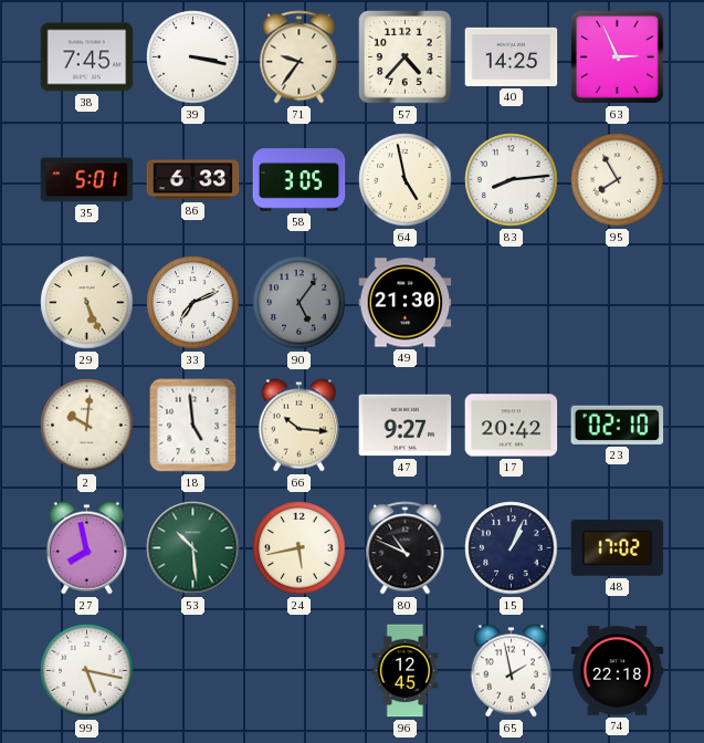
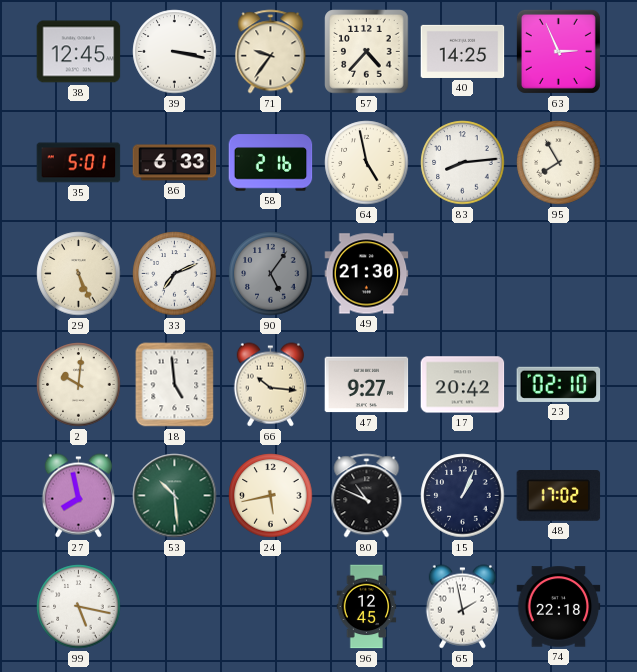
38: 7:45 -> 12:45 (79, 52)
58: 3:05 -> 2:16 (271, 163)
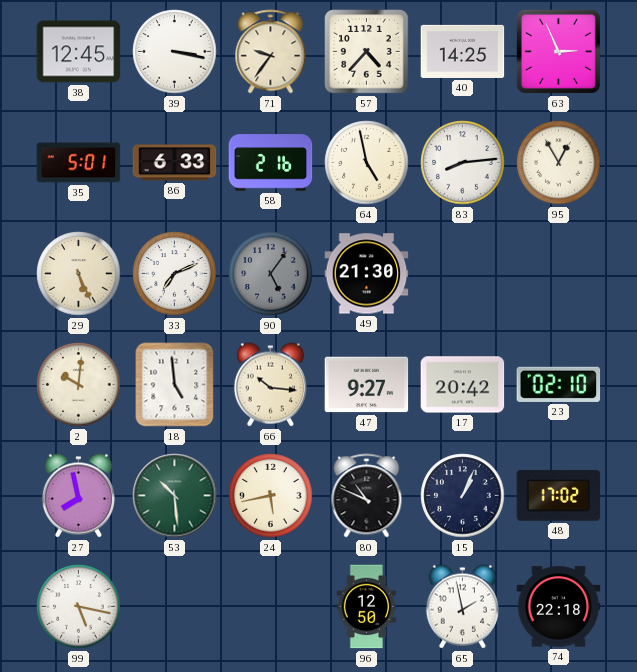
95: 7:55 -> 12:55 (559, 163)
96: 12:45 -> 12:50 (367, 607)
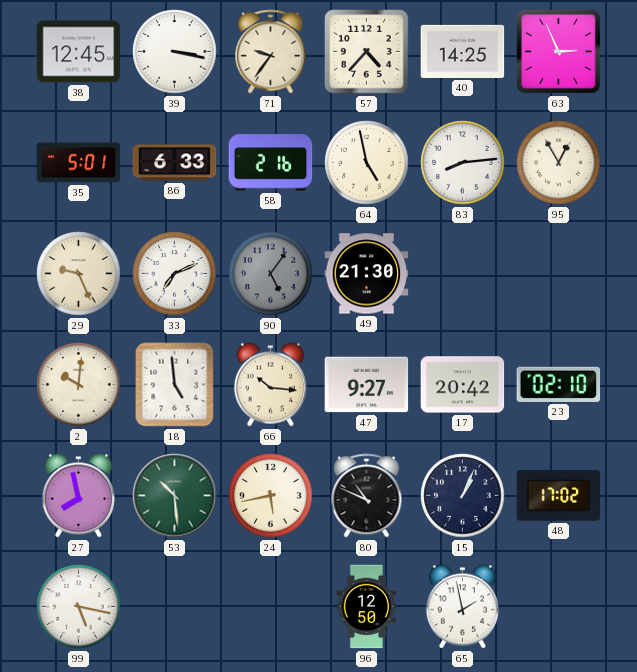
29: 5:26 -> 9:26 (79, 274)
74: 22:18 -> none (559, 607)
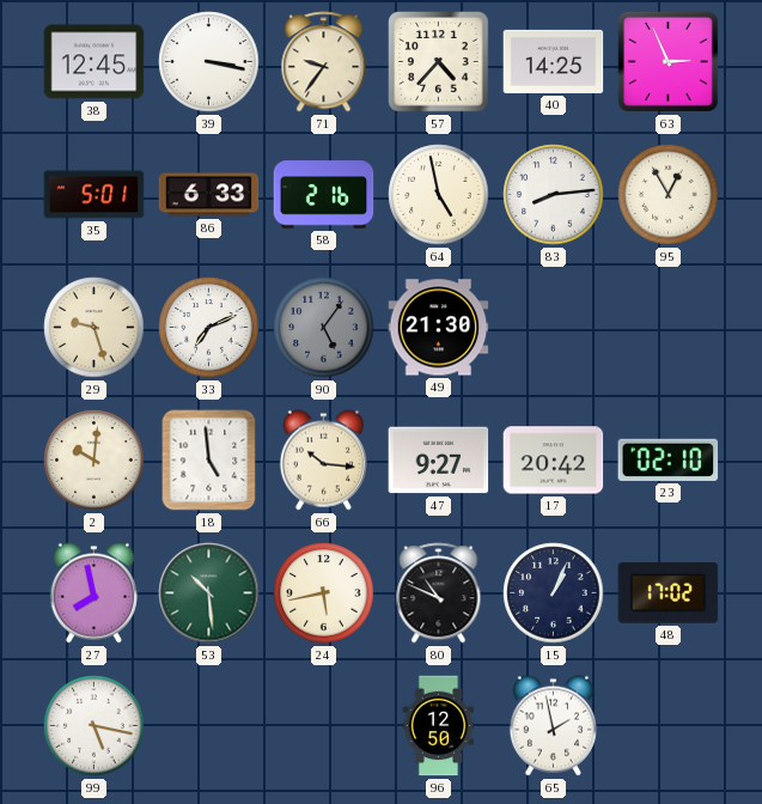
29: 9:26 -> 9:27 (95, 328)
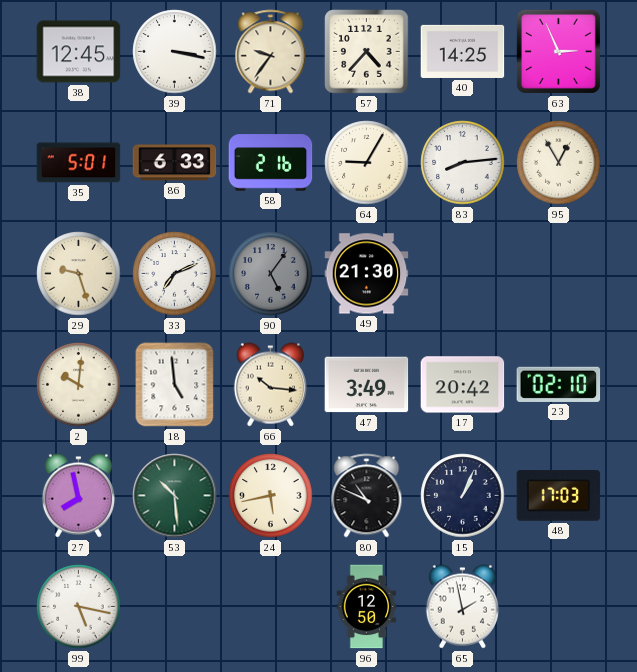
64: 4:58 -> 9:05 (367, 163)
47: 9:27 -> 3:49 (367, 385)
48: 17:02 -> 17:03 (559, 496)
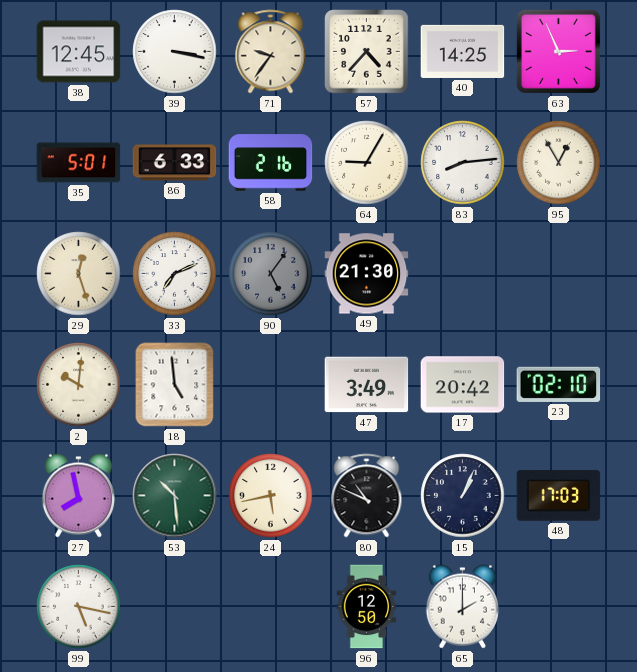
29: 9:27 -> 12:27 (79, 274)
66: 10:16 -> none (270, 385)
65: 1:58 -> 2:00 (462, 607)
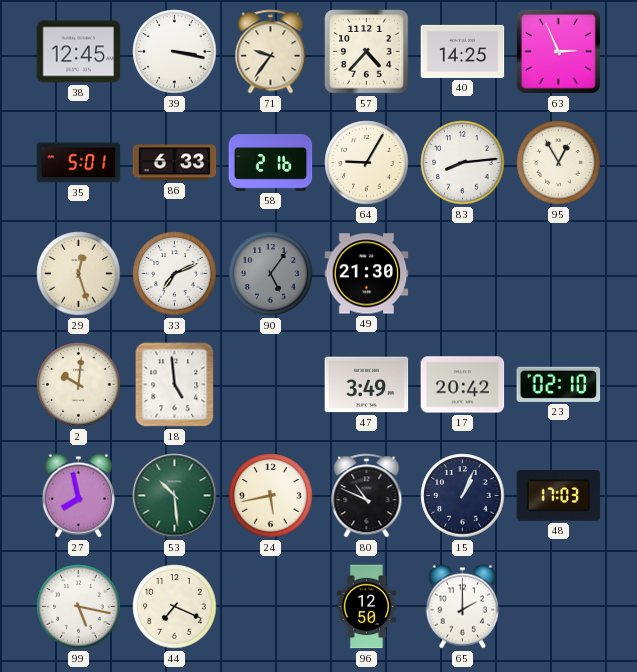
44: none -> 7:19 (175, 607)
